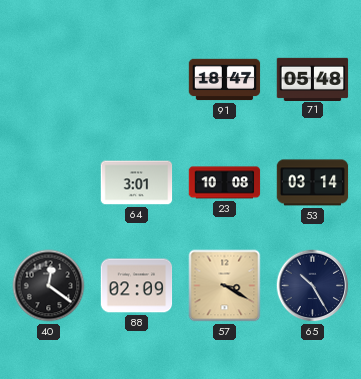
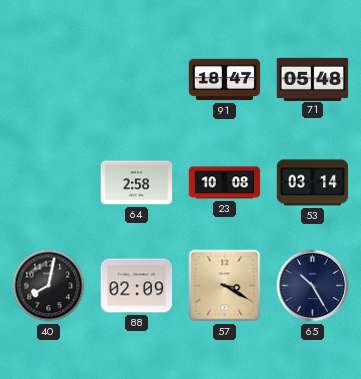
64: 3:01 -> 2:58 (137, 183)
40: 12:21 -> 8:02 (49, 286)
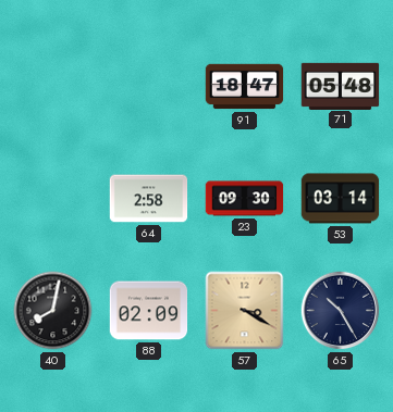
23: 10:08 -> 09:30 (245, 199)
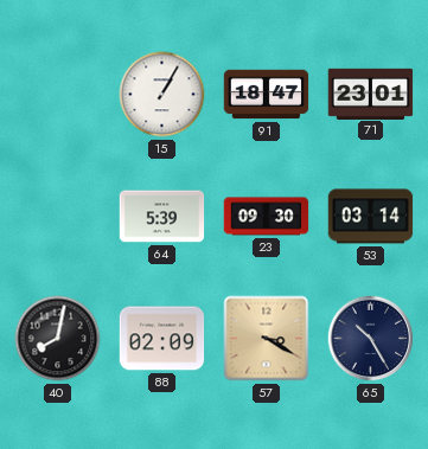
15: none -> 1:05 (162, 95)
71: 05:48 -> 23:01 (371, 94)
64: 2:58 -> 5:39 (162, 217)
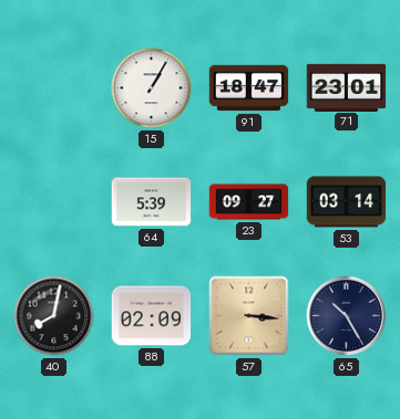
23: 09:30 -> 09:27 (249, 202)
57: 3:20 -> 3:16 (249, 316)
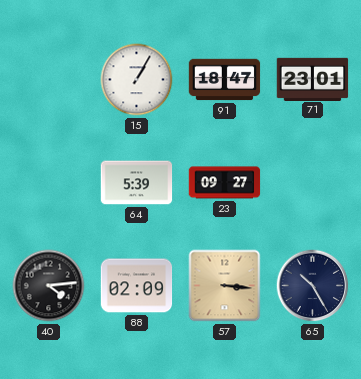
53: 03:14 -> none (347, 202)
40: 8:02 -> 4:14 (49, 286)
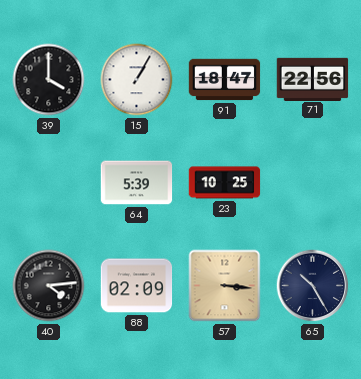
39: none -> 4:00 (49, 80)
71: 23:01 -> 22:56 (313, 79)
23: 09:27 -> 10:25 (225, 183)
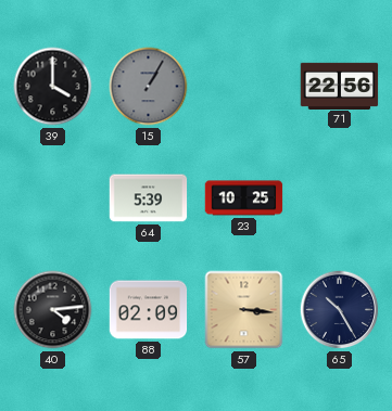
15 dial: white -> grey (149, 87)
91: 18:47 -> none (225, 80)
